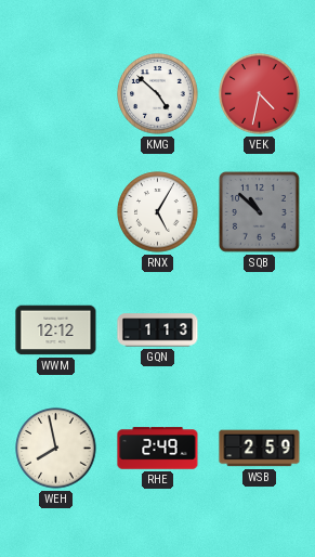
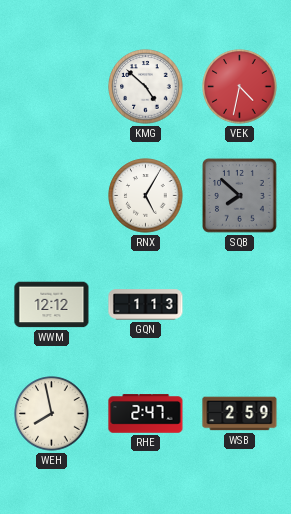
SQB: 10:52 -> 7:52 (240, 196)
RHE: 2:49 -> 2:47 (146, 414)
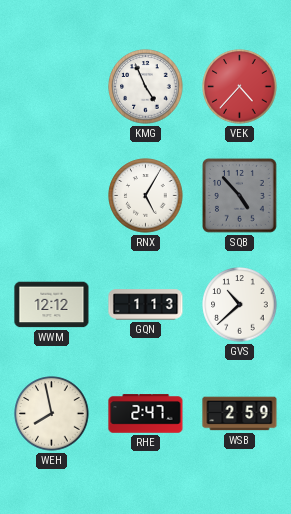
KMG: 4:52 -> 4:56 (146, 87)
VEK: 4:32 -> 4:37 (240, 87)
SQB: 7:52 -> 4:53 (240, 196)
GVS: none -> 10:38 (240, 305)
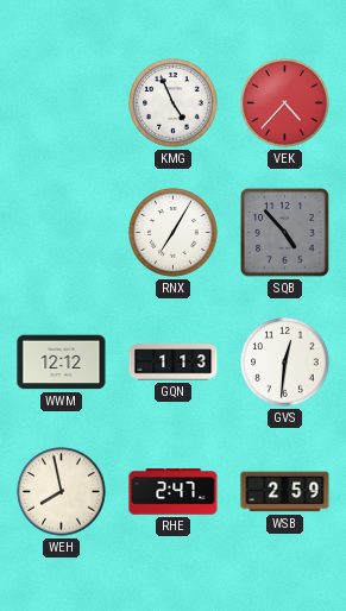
RNX: 5:05 -> 7:05 (174, 233)
GVS: 10:38 -> 12:31 (285, 363)
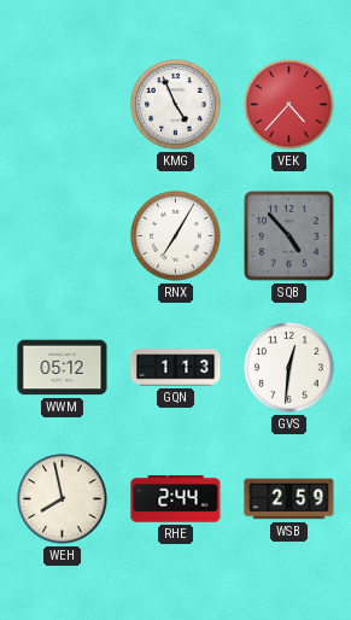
WWM: 12:12 -> 05:12 (63, 368)
RHE: 2:47 -> 2:44 (176, 499)
